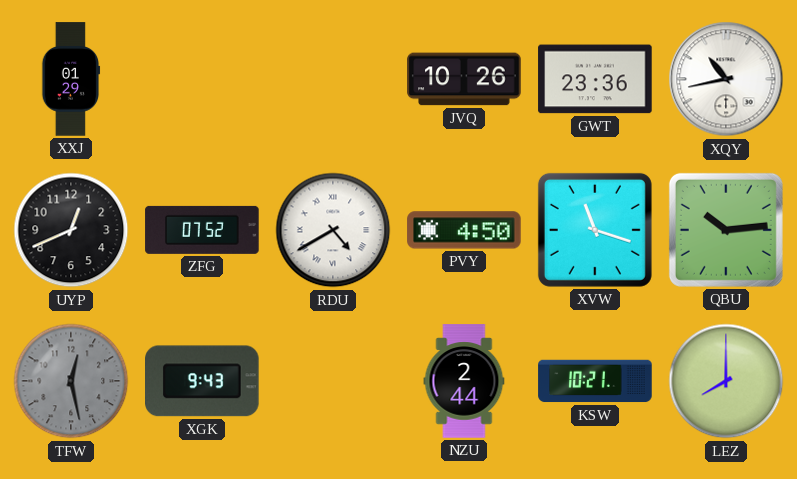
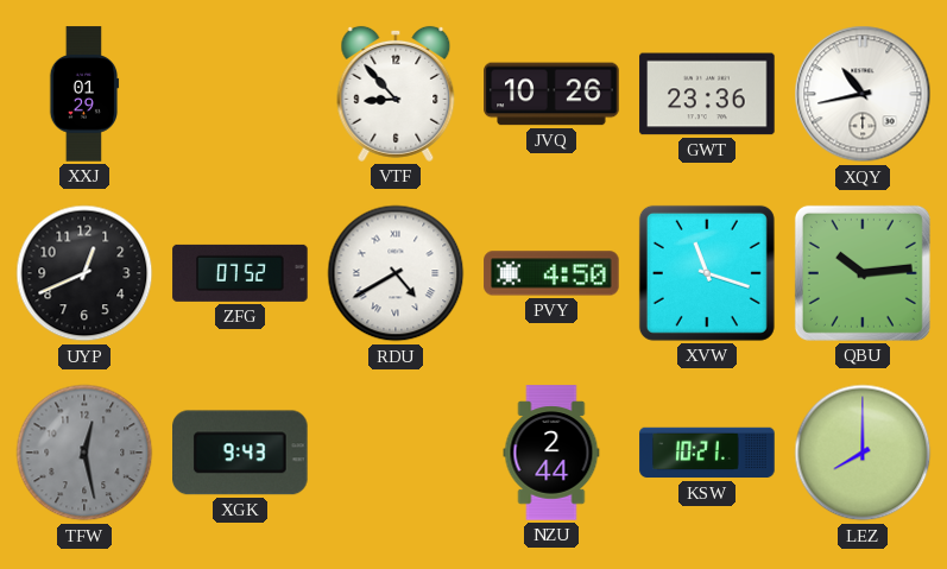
VTF: none -> 8:53 (396, 94)
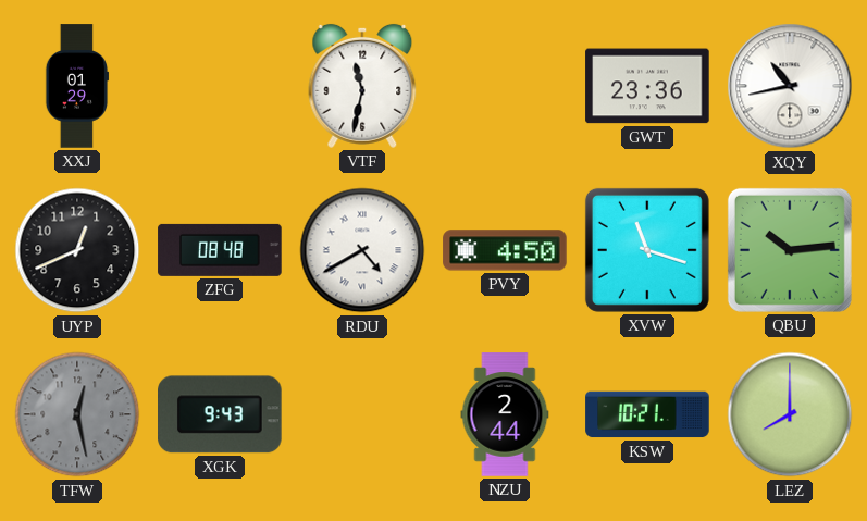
VTF: 8:53 -> 11:32 (362, 86)
JVQ: 10:26 -> none (551, 94)
ZFG: 07:52 -> 08:48 (220, 250)
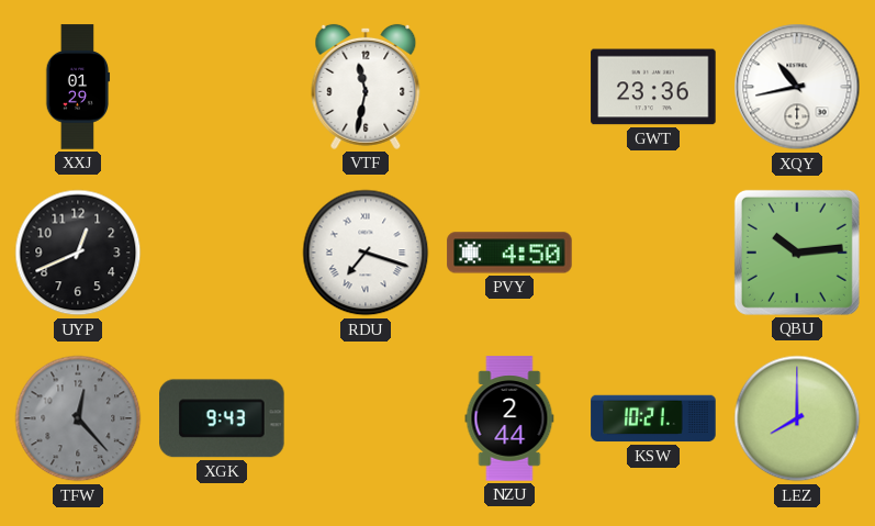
ZFG: 08:48 -> none (220, 250)
RDU: 4:40 -> 7:18 (366, 253)
XVW: 11:18 -> none (647, 250)
TFW: 12:28 -> 12:23 (78, 418)
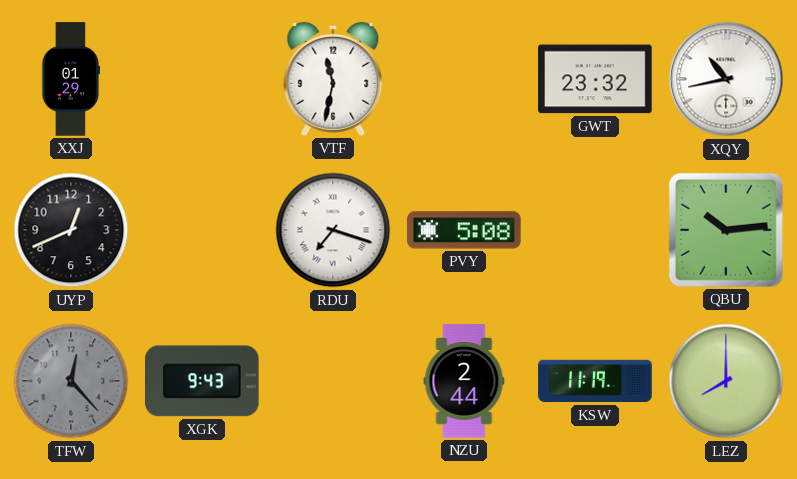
GWT: 23:36 -> 23:32 (595, 79)
PVY: 4:50 -> 5:08 (464, 230)
KSW: 10:21 -> 11:19 (595, 381)
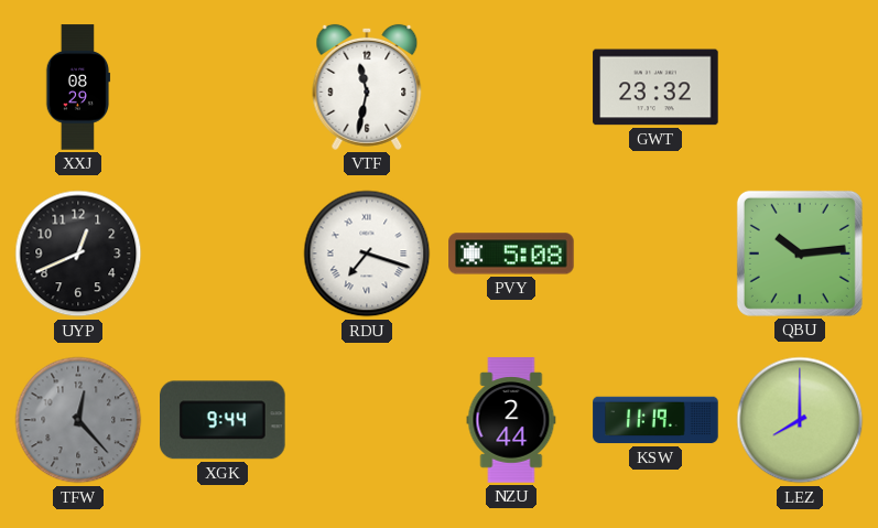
XXJ: 01:29 -> 08:29 (78, 87)
XQY: 10:43 -> none (726, 79)
XGK: 9:43 -> 9:44 (224, 420)
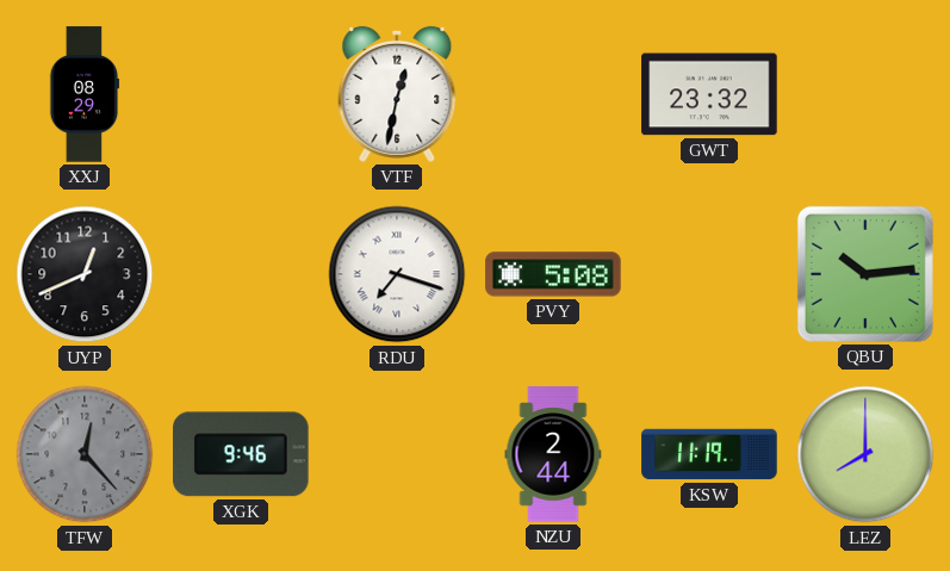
VTF: 11:32 -> 12:32 (397, 94)
XGK: 9:44 -> 9:46 (242, 454)
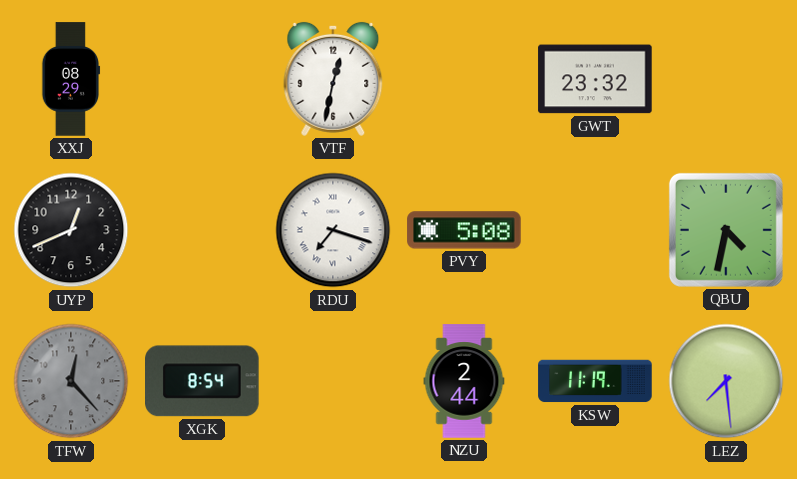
QBU: 10:14 -> 4:32 (726, 230)
XGK: 9:46 -> 8:54 (203, 381)
LEZ: 8:00 -> 7:29 (726, 381)
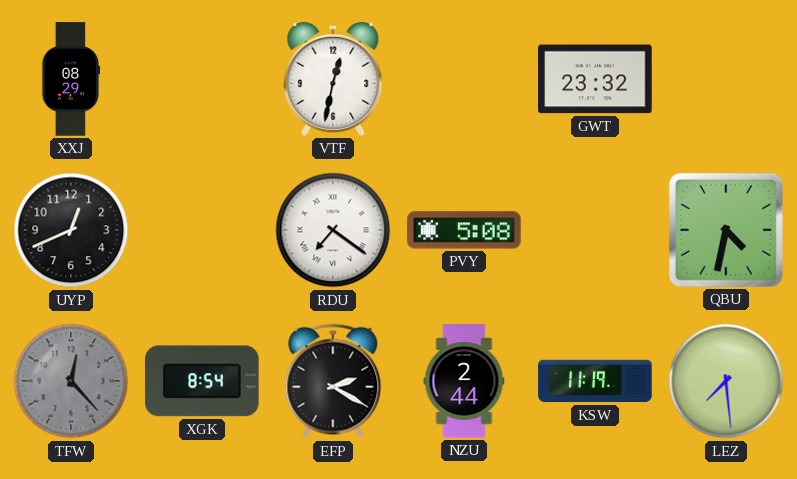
RDU: 7:18 -> 7:21 (333, 230)
EFP: none -> 2:20 (333, 381)
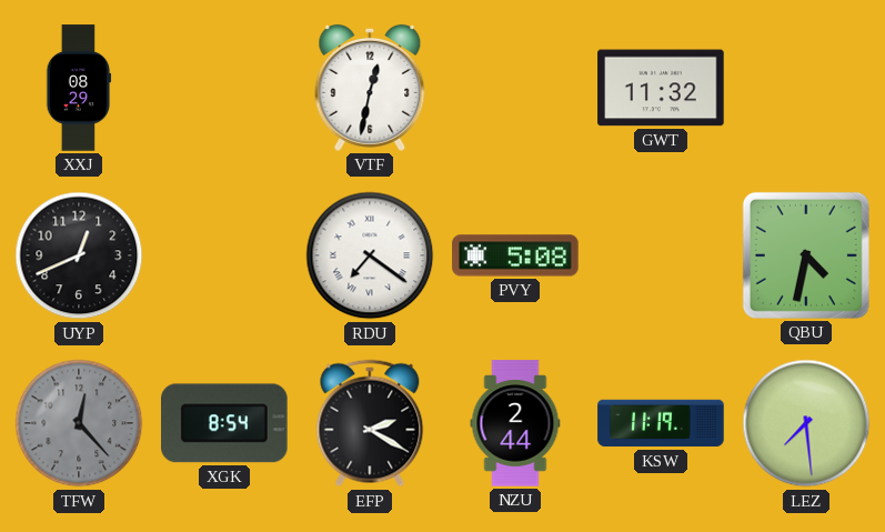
GWT: 23:32 -> 11:32 (661, 88)
